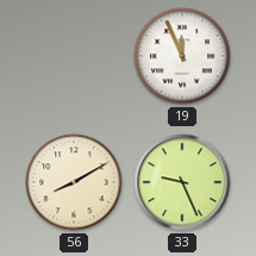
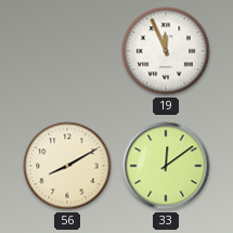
33: 9:26 -> 12:09 (166, 166)
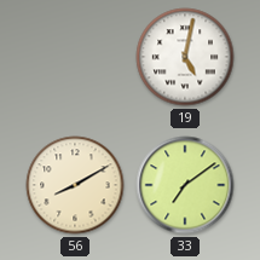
19: 11:56 -> 5:02 (185, 57)
33: 12:09 -> 7:09 (185, 185)
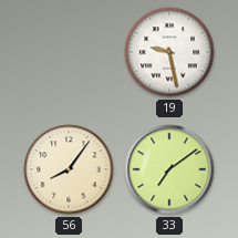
19: 5:02 -> 9:28 (169, 52)
56: 8:10 -> 8:06 (69, 169)
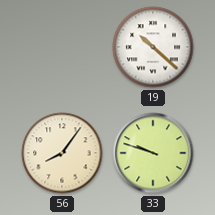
19: 9:28 -> 10:22 (153, 47)
33: 7:09 -> 9:48 (153, 153)
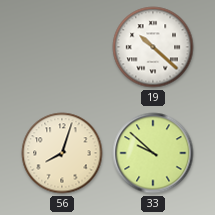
56: 8:06 -> 8:03 (62, 153)
33: 9:48 -> 9:52 (153, 153)
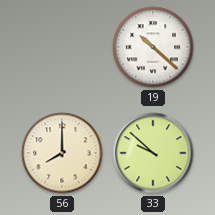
56: 8:03 -> 8:00 (62, 153)
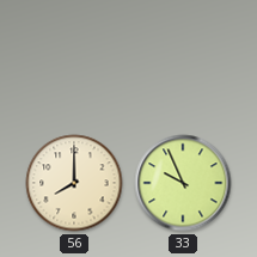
19: 10:22 -> none (153, 47)
33: 9:52 -> 9:56 (183, 183)
